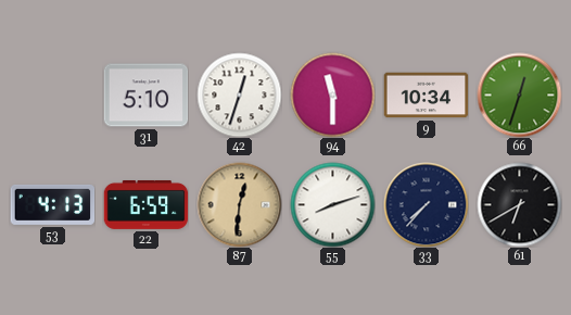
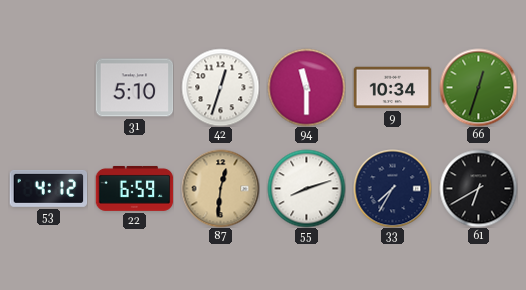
53: 4:13 -> 4:12 (48, 188)
33: 7:37 -> 7:35 (392, 188)
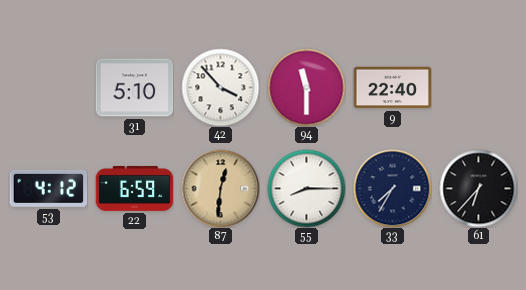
42: 12:33 -> 3:53 (220, 87)
9: 10:34 -> 22:40 (392, 88)
66: 12:33 -> none (478, 87)
55: 8:12 -> 8:15 (306, 188)
61: 6:40 -> 6:37 (478, 188)
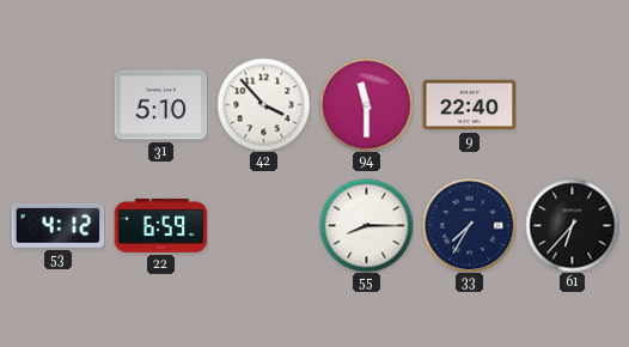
87: 12:31 -> none (220, 188)
